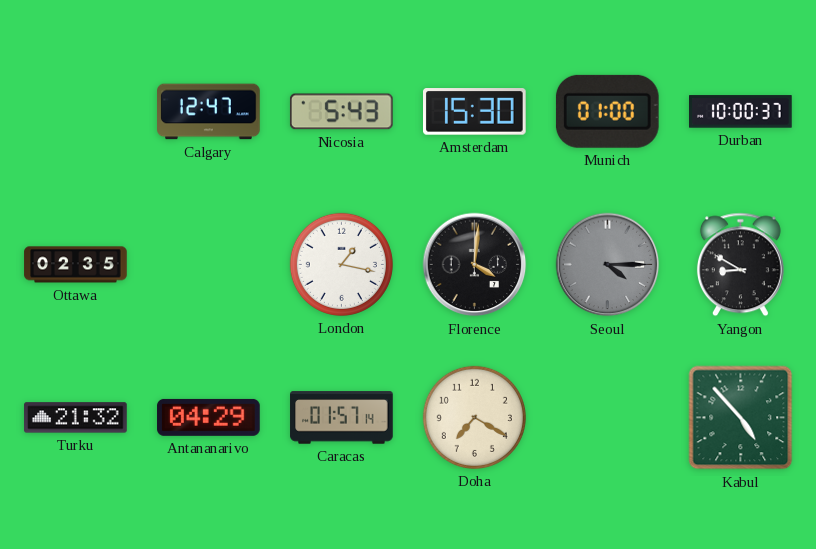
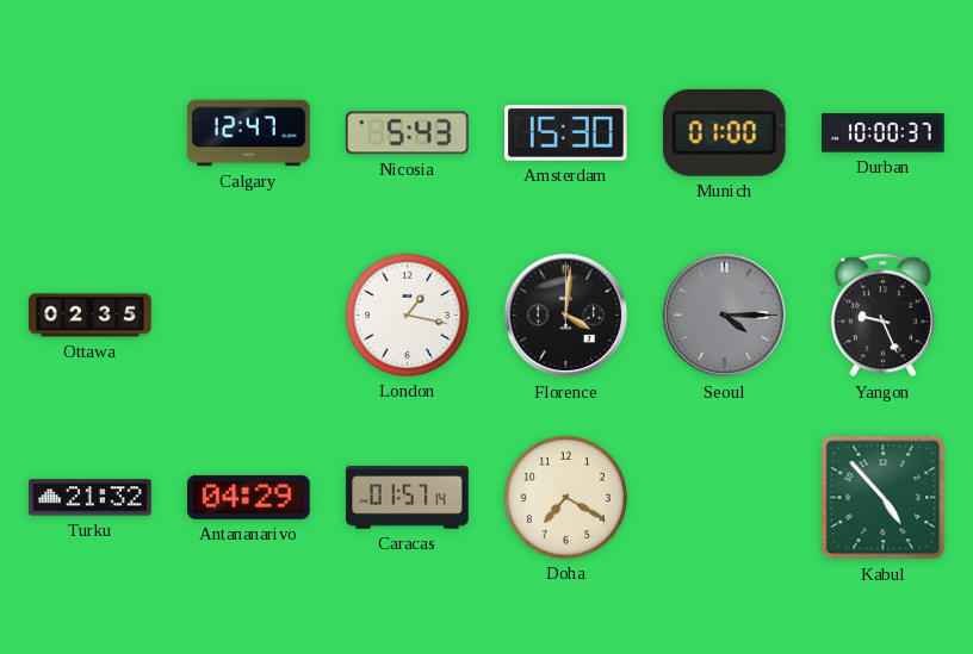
Yangon: 8:50 -> 9:26 (882, 316)
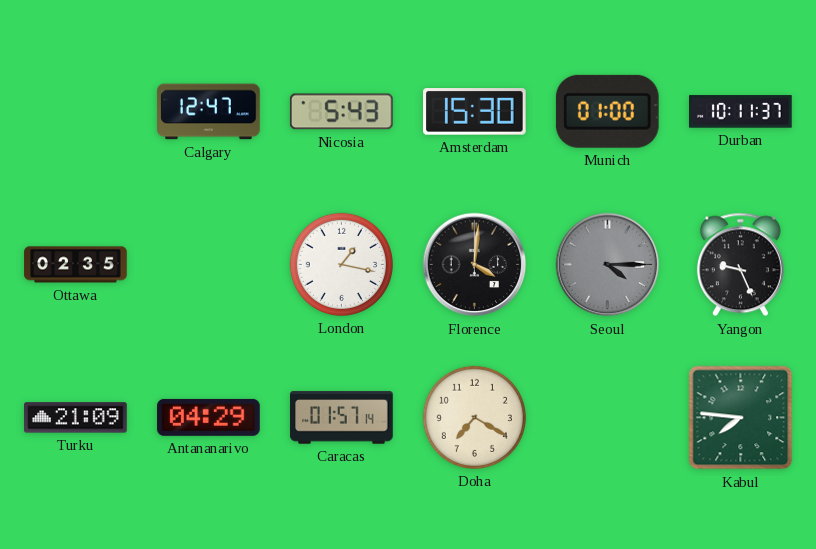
Durban: 10:00 -> 10:11 (741, 112)
Turku: 21:32 -> 21:09 (76, 418)
Kabul: 4:53 -> 7:46 (741, 418)
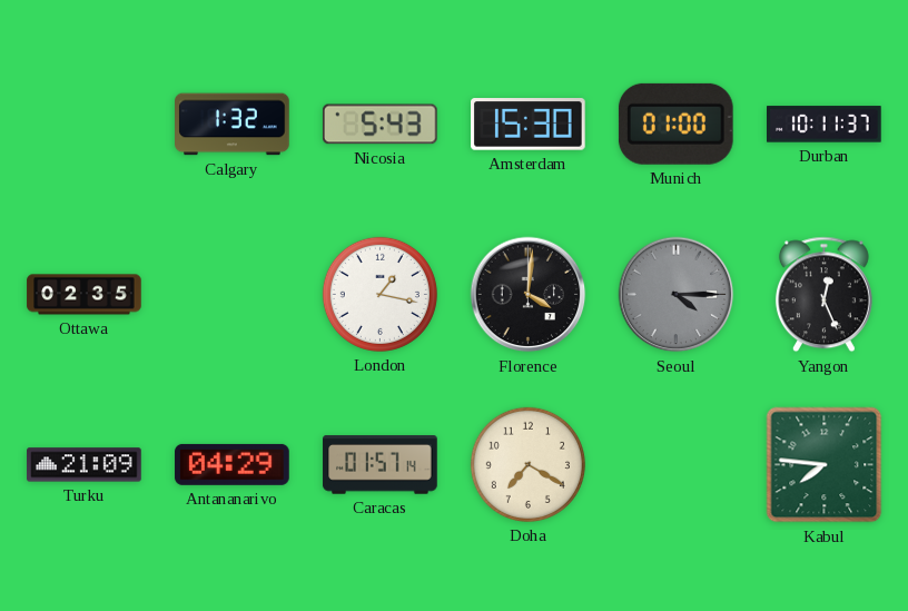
Calgary: 12:47 -> 1:32 (233, 125)
Yangon: 9:26 -> 12:26 (823, 295)
